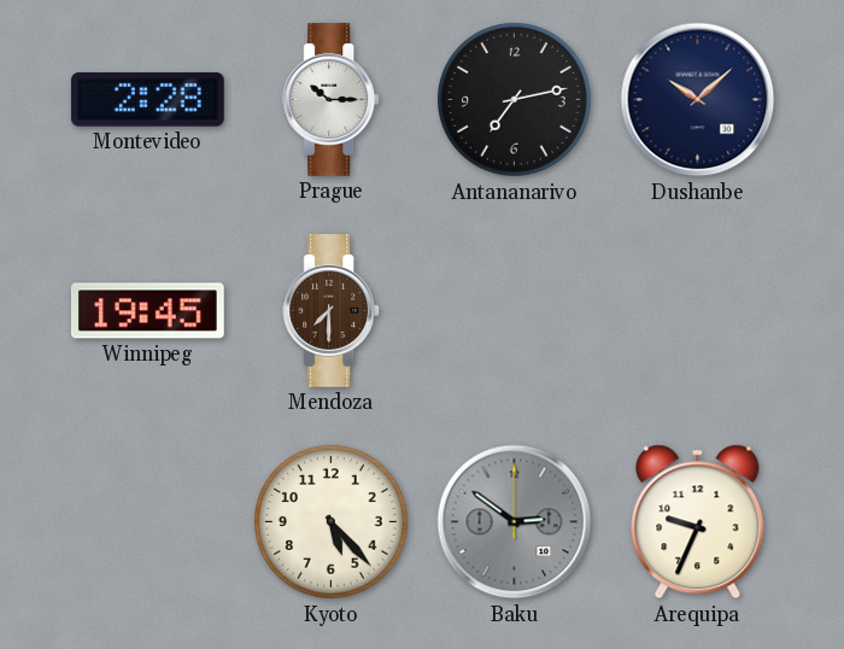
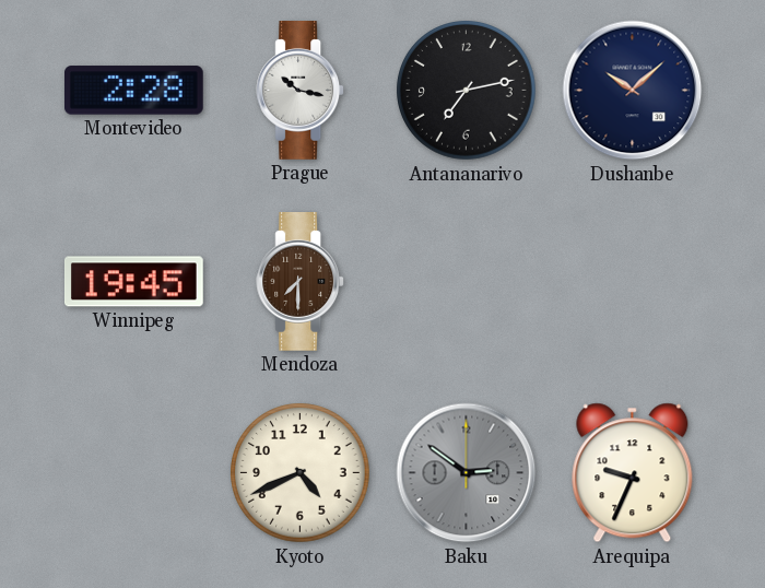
Prague: 10:15 -> 10:17 (301, 91)
Kyoto: 5:23 -> 4:41 (301, 473)
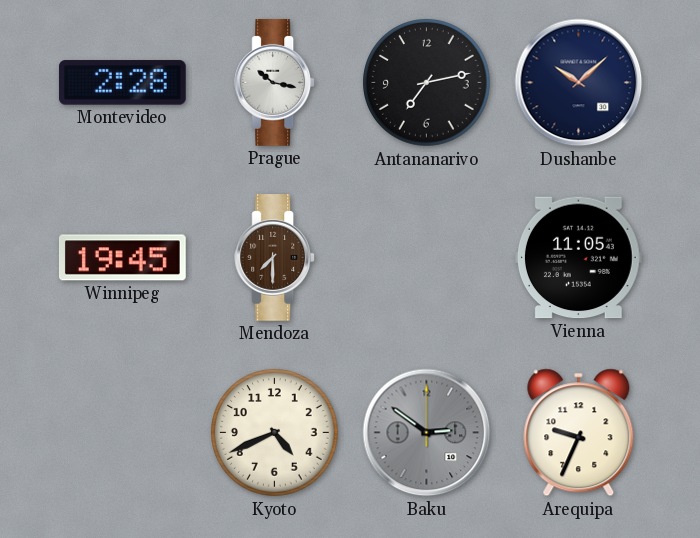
Vienna: none -> 11:05 (578, 258)
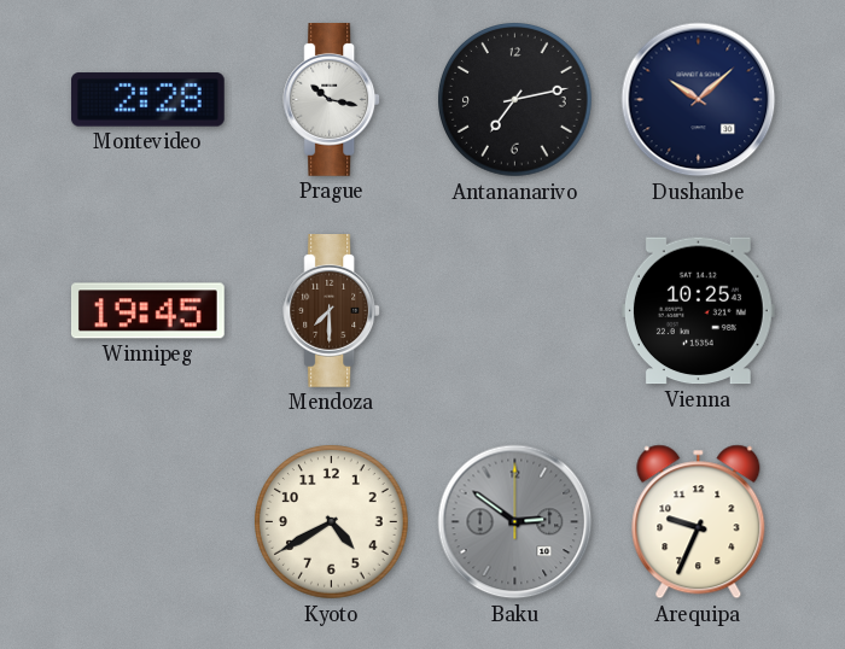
Vienna: 11:05 -> 10:25 (698, 311)
Kyoto: 4:41 -> 4:40 (332, 522)
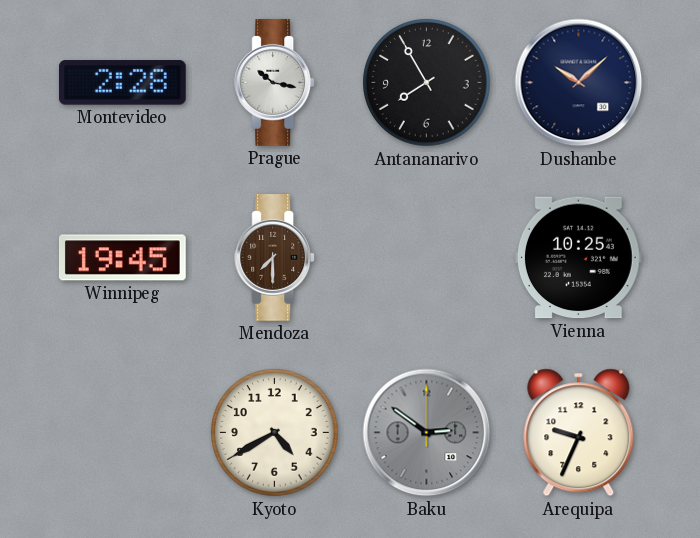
Antananarivo: 7:13 -> 7:55 (427, 83)
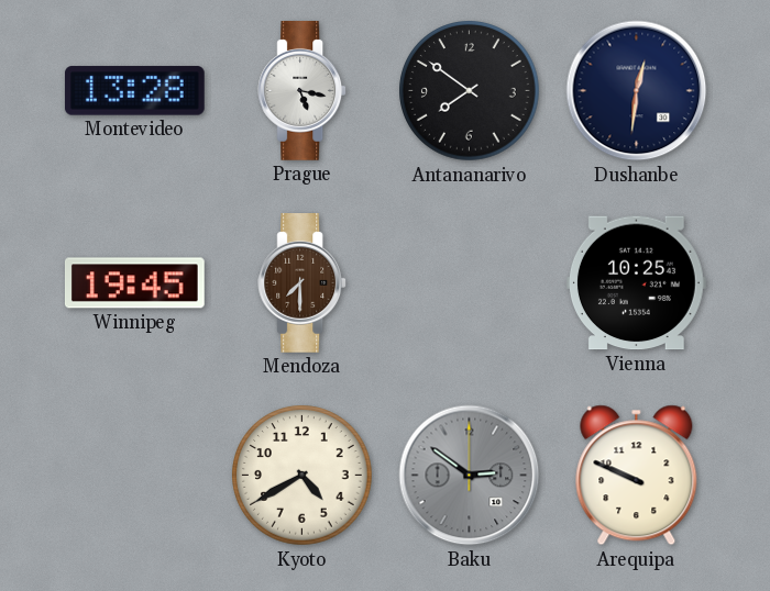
Montevideo: 2:28 -> 13:28 (134, 91)
Prague: 10:17 -> 5:17 (302, 91)
Antananarivo: 7:55 -> 7:51 (470, 91)
Dushanbe: 10:08 -> 12:31 (637, 91)
Arequipa: 9:34 -> 9:49 (637, 476)
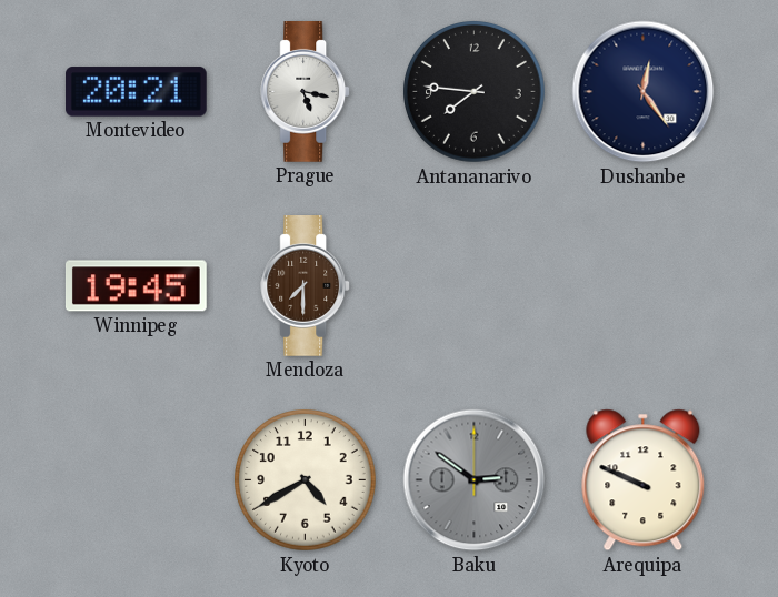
Montevideo: 13:28 -> 20:21 (136, 92)
Antananarivo: 7:51 -> 7:46 (475, 92)
Dushanbe: 12:31 -> 12:24 (644, 92)
Vienna: 10:25 -> none (636, 283)
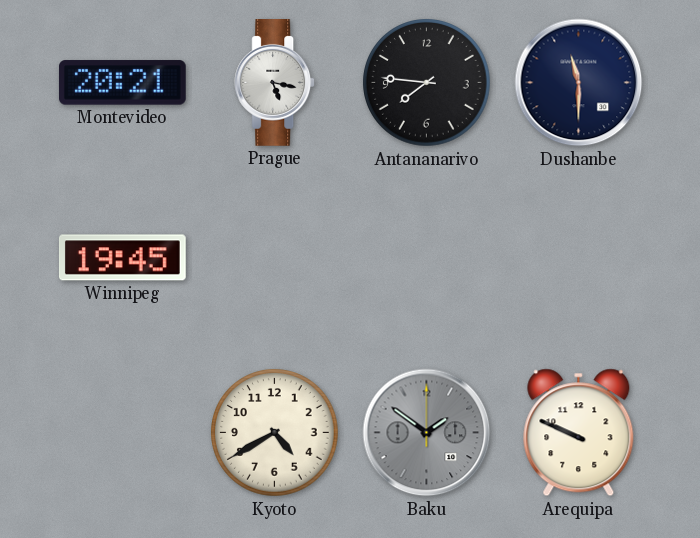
Dushanbe: 12:24 -> 11:30 (579, 83)
Mendoza: 7:30 -> none (306, 286)
Baku: 2:51 -> 1:51 (427, 433)
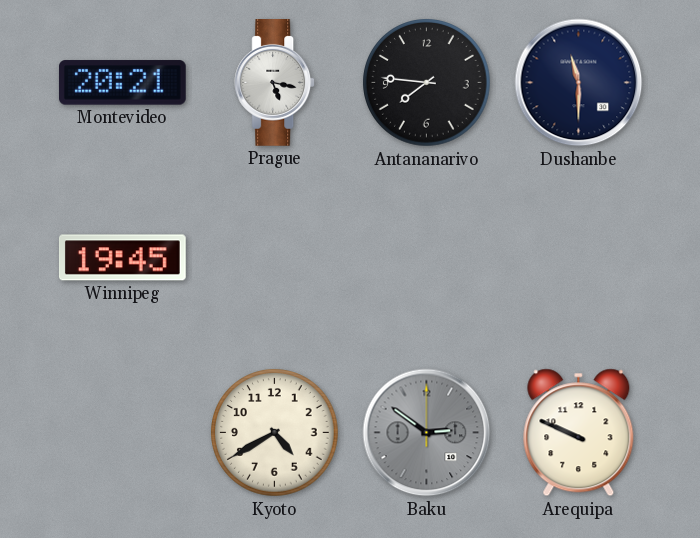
Baku: 1:51 -> 2:51 (427, 433)
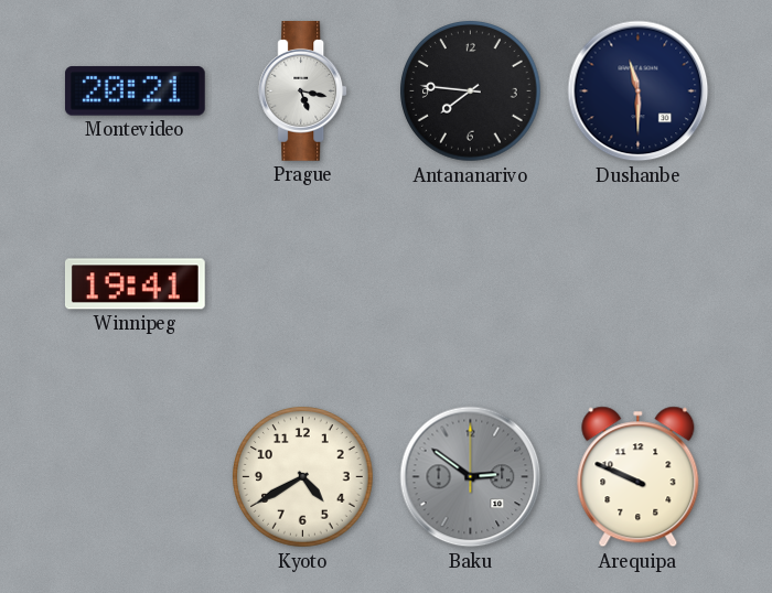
Winnipeg: 19:45 -> 19:41 (135, 284)
